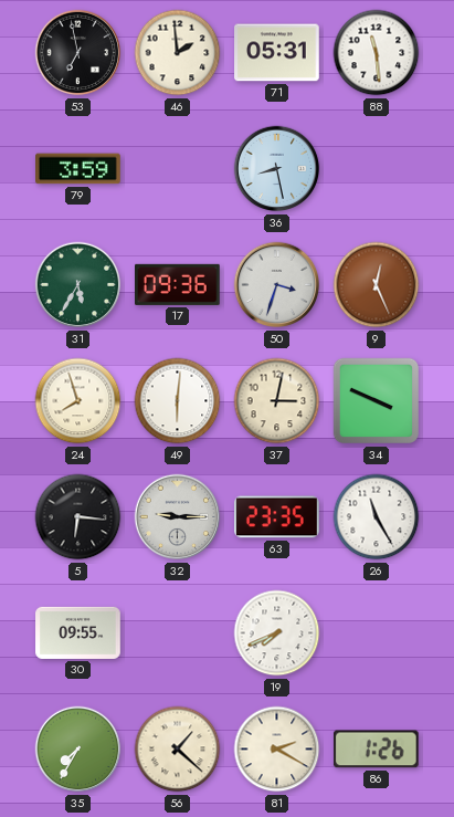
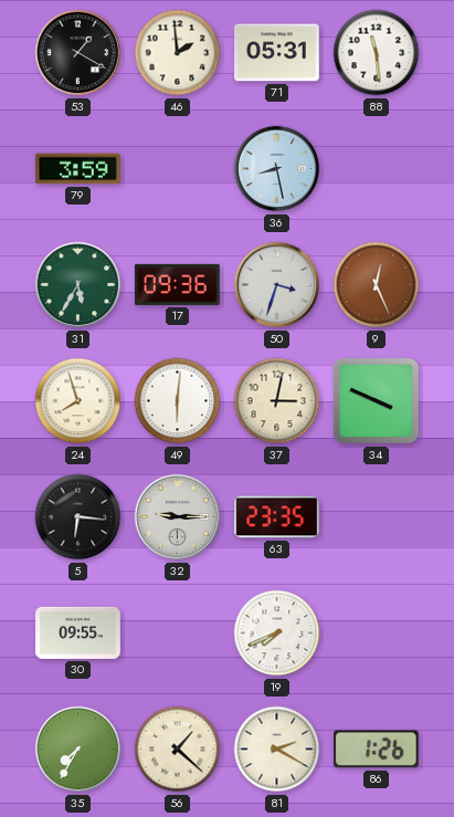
53: 6:58 -> 1:20 (78, 53)
26: 11:25 -> none (377, 517)
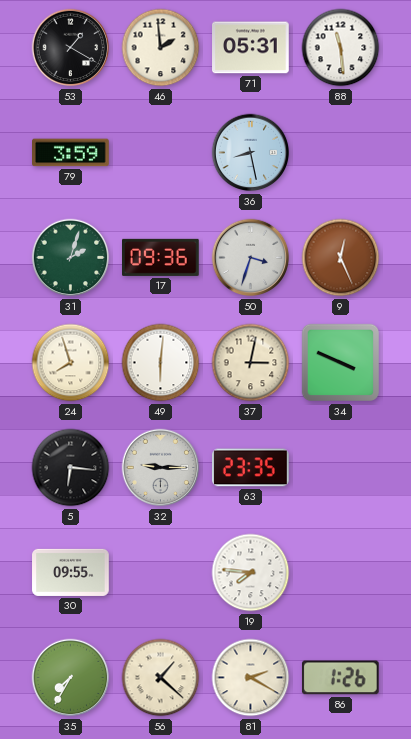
31: 5:35 -> 2:03 (71, 258)
19: 7:41 -> 7:46 (251, 573)
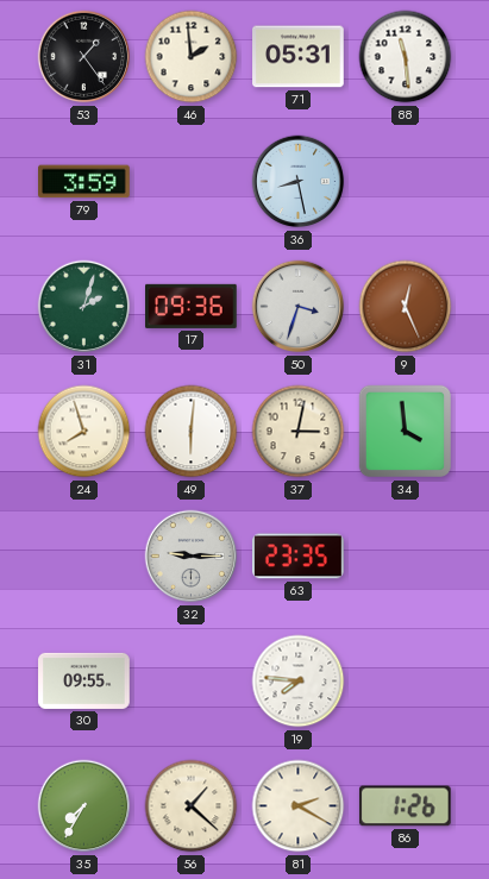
53: 1:20 -> 1:24 (84, 57)
34: 3:49 -> 3:59 (406, 432)
5: 6:16 -> none (71, 468)
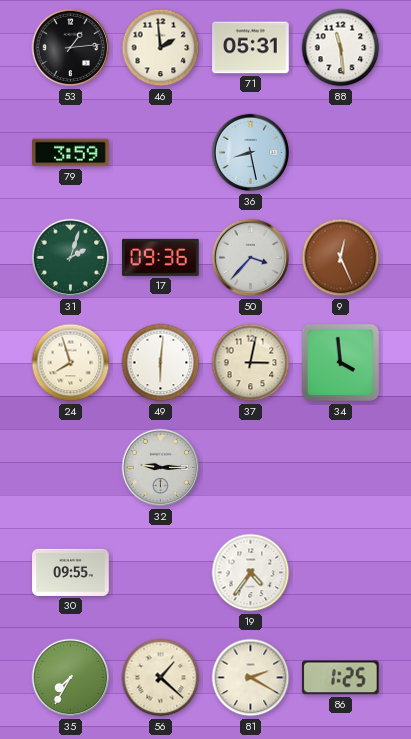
53: 1:24 -> 1:14 (71, 48)
50: 3:33 -> 3:37 (251, 258)
63: 23:35 -> none (299, 557)
19: 7:46 -> 4:36 (251, 573)
86: 1:26 -> 1:25 (340, 678)
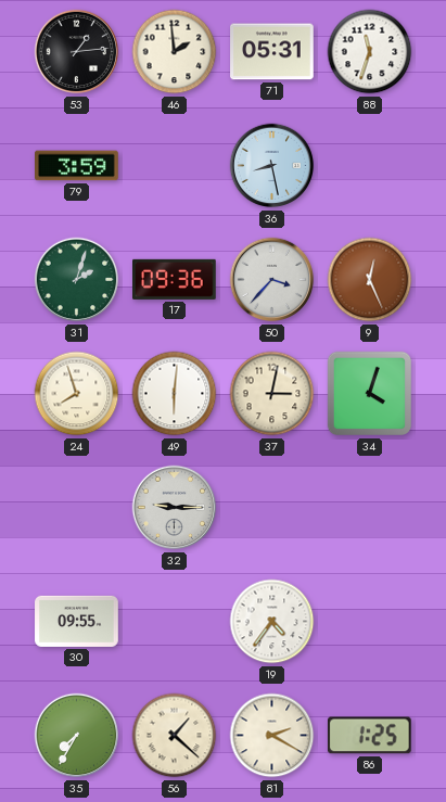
88: 11:29 -> 11:33 (370, 52)
34: 3:59 -> 4:03 (370, 394)
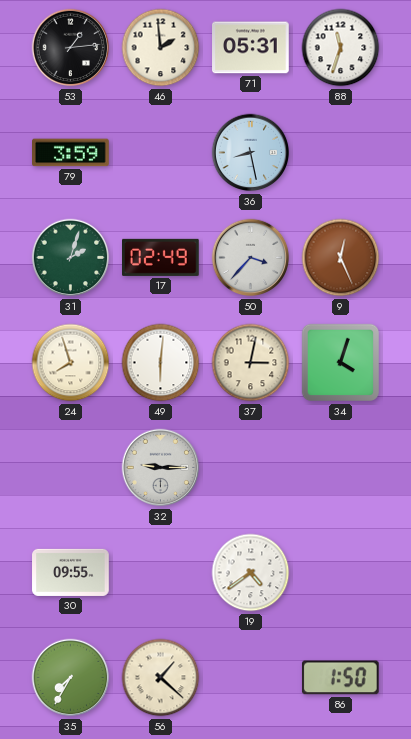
17: 09:36 -> 02:49 (161, 257)
19: 4:36 -> 4:39 (251, 573)
81: 2:20 -> none (272, 736)
86: 1:25 -> 1:50 (340, 678)
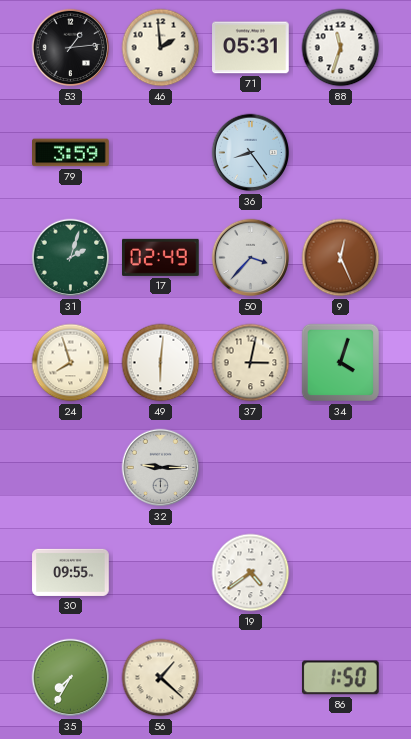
36: 8:28 -> 8:24 (251, 153)
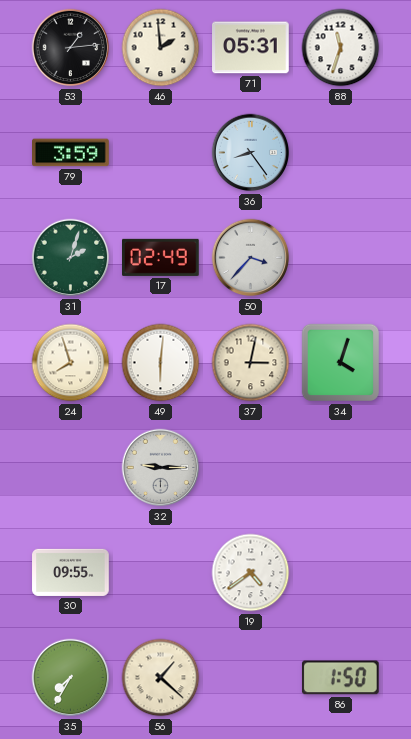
9: 12:26 -> none (341, 258)
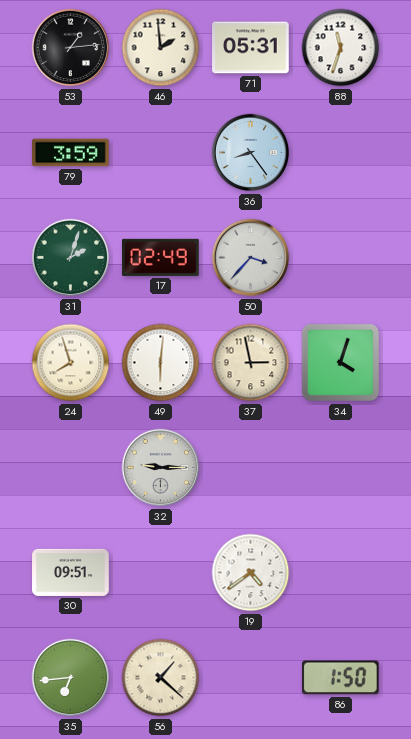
37: 3:02 -> 2:58 (251, 363)
30: 09:55 -> 09:51 (71, 572)
35: 7:35 -> 6:44 (71, 678)
